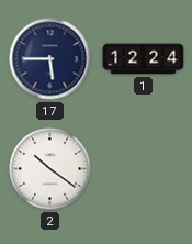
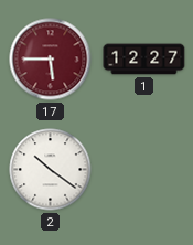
17 dial: navy -> burgundy (51, 60)
1: 12:24 -> 12:27 (144, 60)
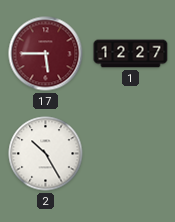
2: 10:21 -> 10:25 (46, 154)
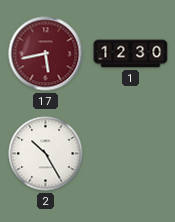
17: 5:45 -> 5:43 (46, 54)
1: 12:27 -> 12:30 (131, 54)
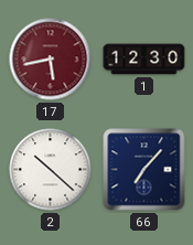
2: 10:25 -> 10:22 (51, 170)
66: none -> 7:07 (144, 170)
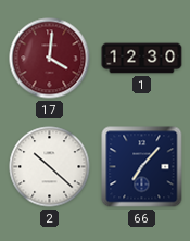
17: 5:43 -> 4:01 (50, 59)
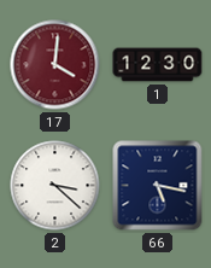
2: 10:22 -> 3:22 (55, 186)
66: 7:07 -> 5:17 (158, 186)
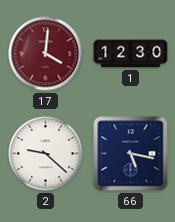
2: 3:22 -> 9:22 (46, 154)
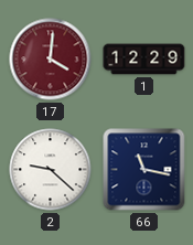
1: 12:30 -> 12:29 (144, 60)
66: 5:17 -> 11:17 (144, 170)
